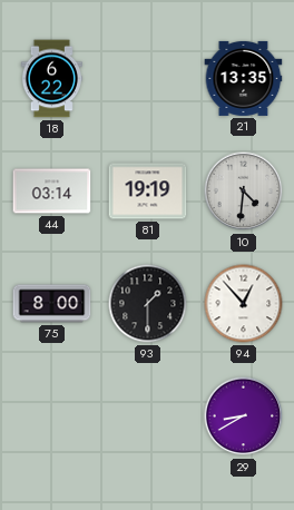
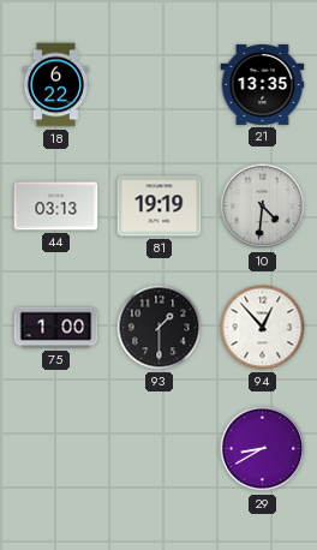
44: 03:14 -> 03:13 (56, 207)
75: 8:00 -> 1:00 (56, 328)
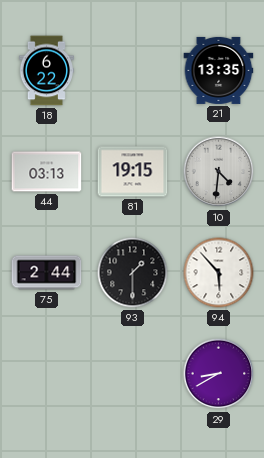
81: 19:19 -> 19:15 (133, 172)
75: 1:00 -> 2:44 (47, 273)
94: 12:53 -> 5:53 (219, 273)
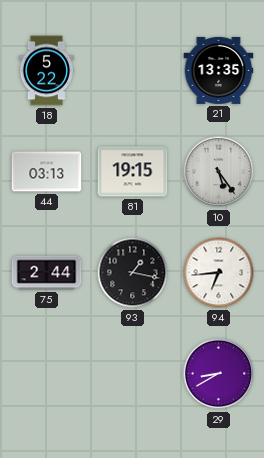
18: 6:22 -> 5:22 (46, 71)
10: 4:31 -> 5:24 (219, 172)
93: 1:30 -> 1:17 (133, 273)
94: 5:53 -> 6:44 (219, 273)
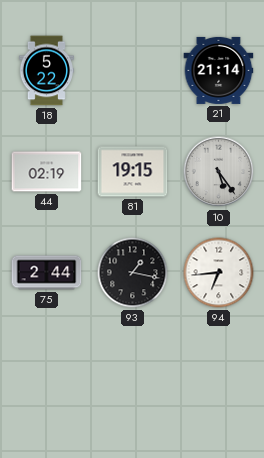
21: 13:35 -> 21:14 (219, 70)
44: 03:13 -> 02:19 (47, 172)
29: 8:40 -> none (219, 374)
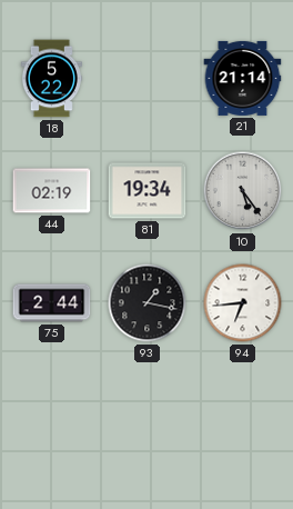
81: 19:15 -> 19:34 (148, 191)
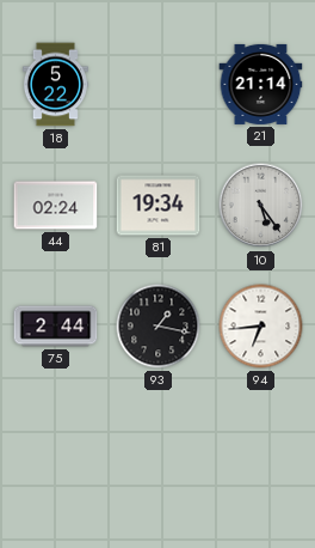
44: 02:19 -> 02:24 (56, 206)
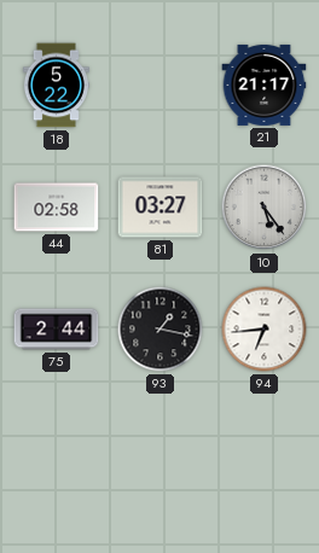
21: 21:14 -> 21:17 (265, 85)
44: 02:24 -> 02:58 (57, 208)
81: 19:34 -> 03:27 (161, 208)
